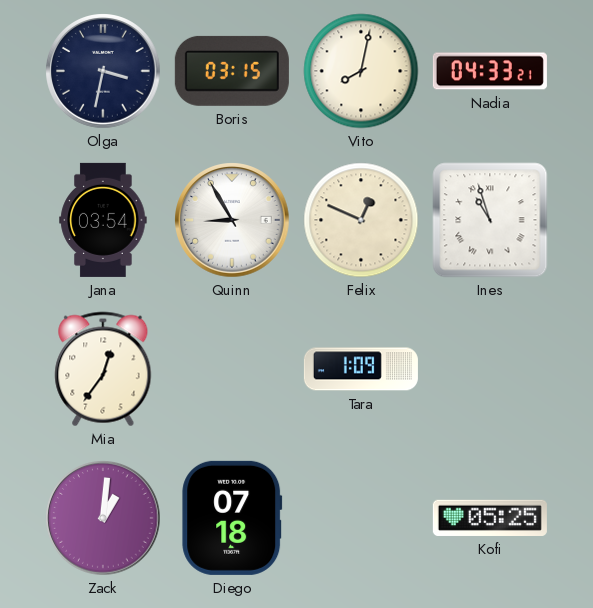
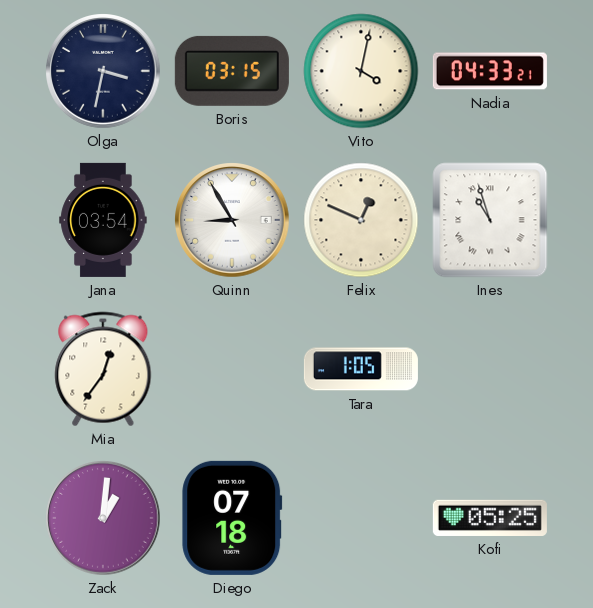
Vito: 8:02 -> 4:02 (361, 71)
Tara: 1:09 -> 1:05 (361, 369)
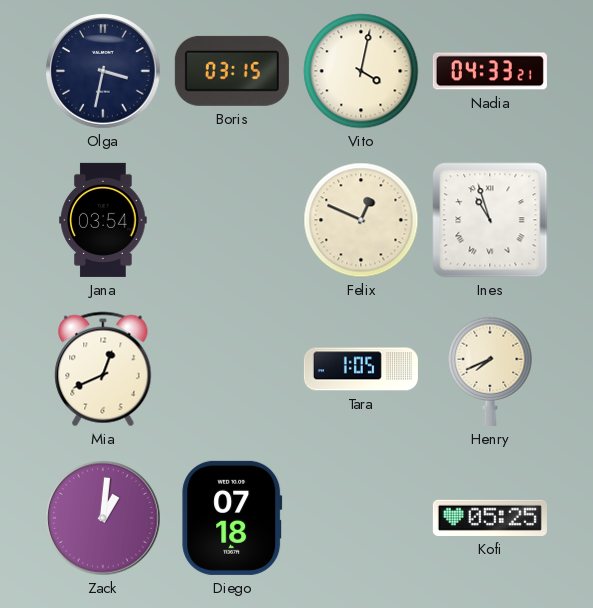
Quinn: 8:55 -> none (232, 220)
Mia: 12:36 -> 12:41 (103, 369)
Henry: none -> 7:41 (490, 369)
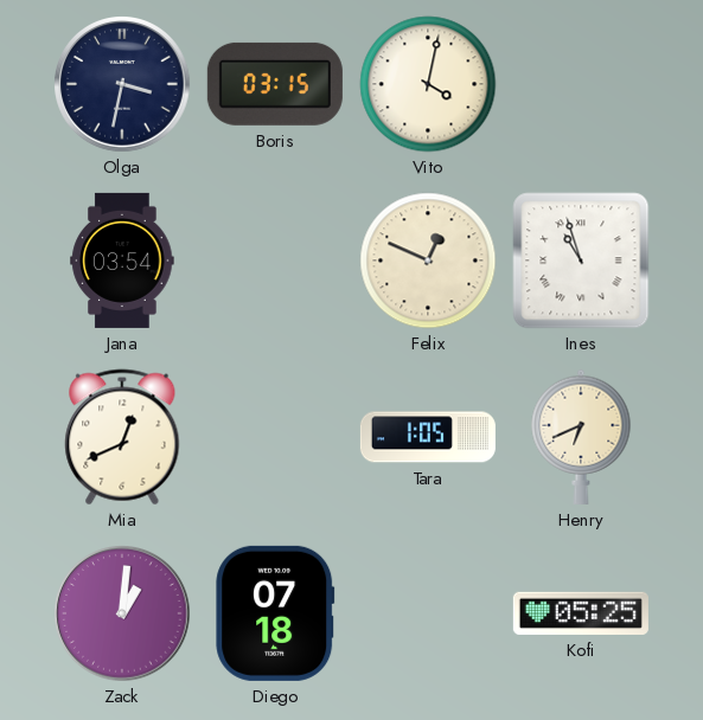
Nadia: 04:33 -> none (490, 71)
Henry: 7:41 -> 6:41 (581, 437)
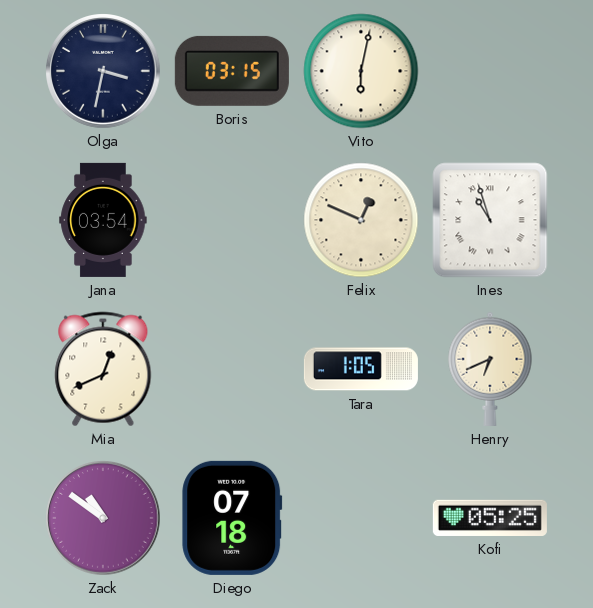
Vito: 4:02 -> 6:02 (361, 71)
Zack: 1:01 -> 10:51 (103, 518)
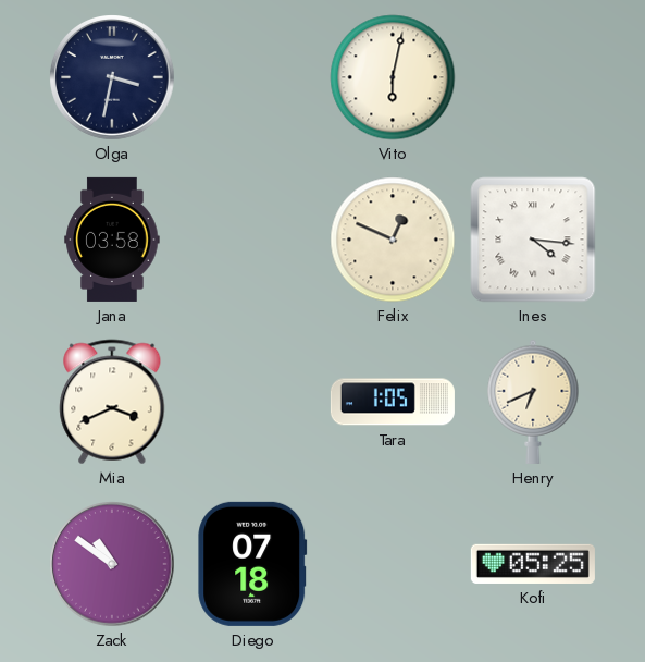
Boris: 03:15 -> none (232, 71)
Jana: 03:54 -> 03:58 (112, 240)
Ines: 10:57 -> 4:16 (533, 240)
Mia: 12:41 -> 3:41 (112, 402)
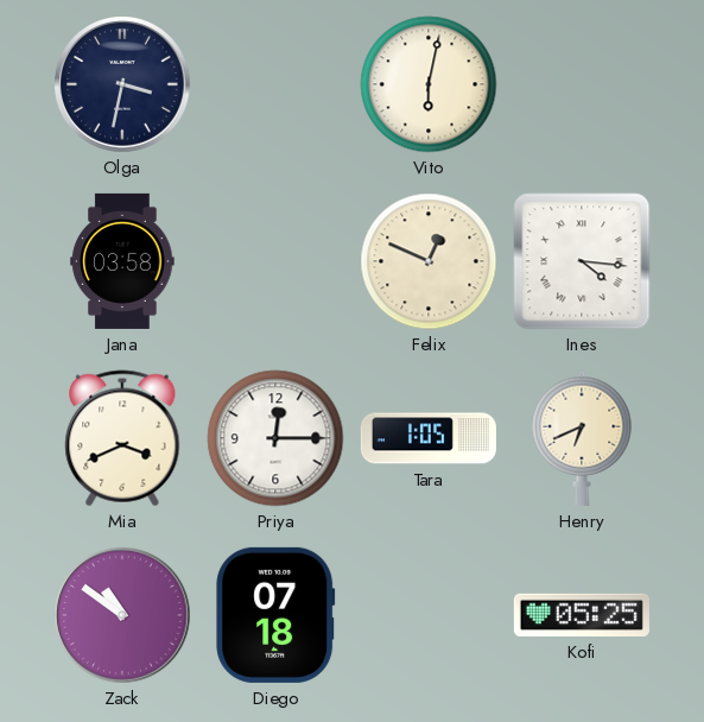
Priya: none -> 12:15 (275, 438)
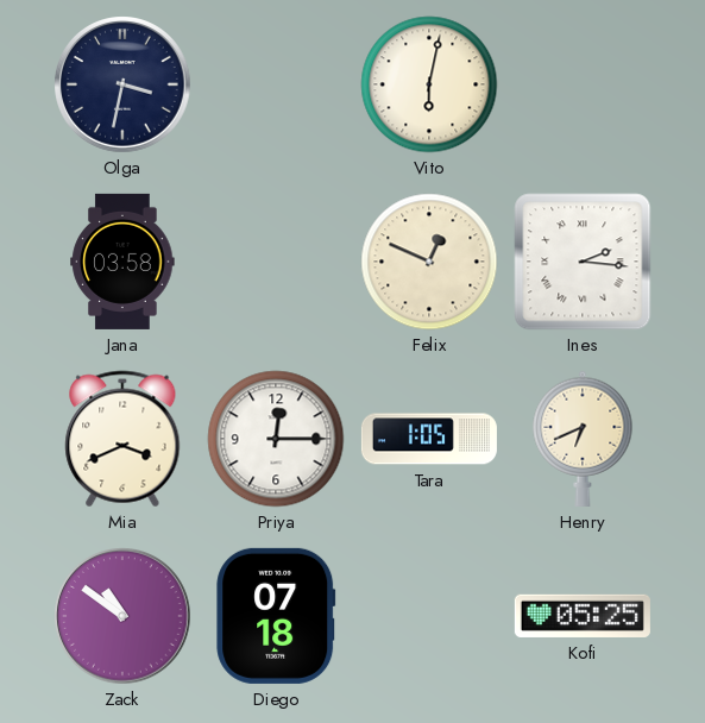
Ines: 4:16 -> 2:16 (583, 262)
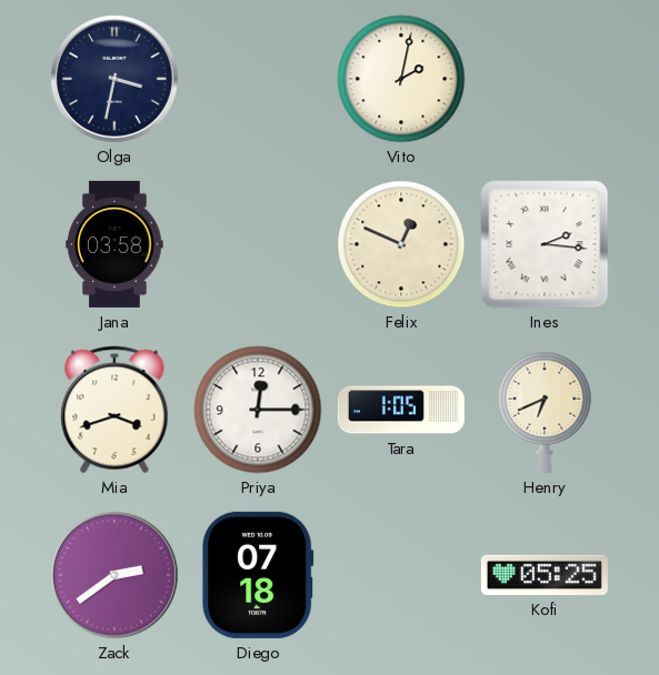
Vito: 6:02 -> 2:02 (401, 79)
Mia: 3:41 -> 3:42 (114, 410)
Zack: 10:51 -> 2:39 (114, 575)
